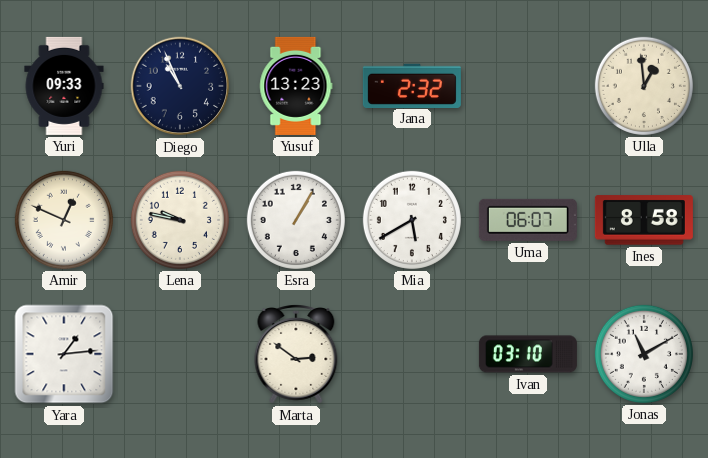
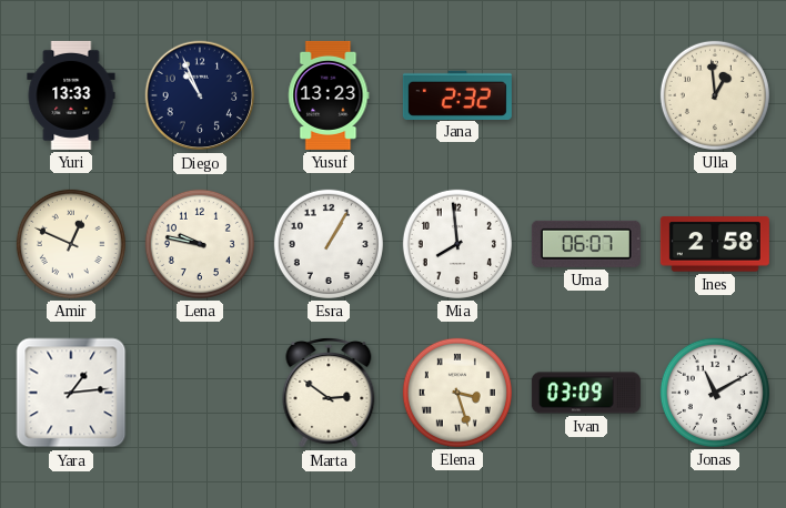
Yuri: 09:33 -> 13:33 (71, 95)
Mia: 5:40 -> 7:59 (457, 244)
Ines: 8:58 -> 2:58 (715, 244)
Elena: none -> 3:27 (457, 393)
Ivan: 03:10 -> 03:09 (586, 393)
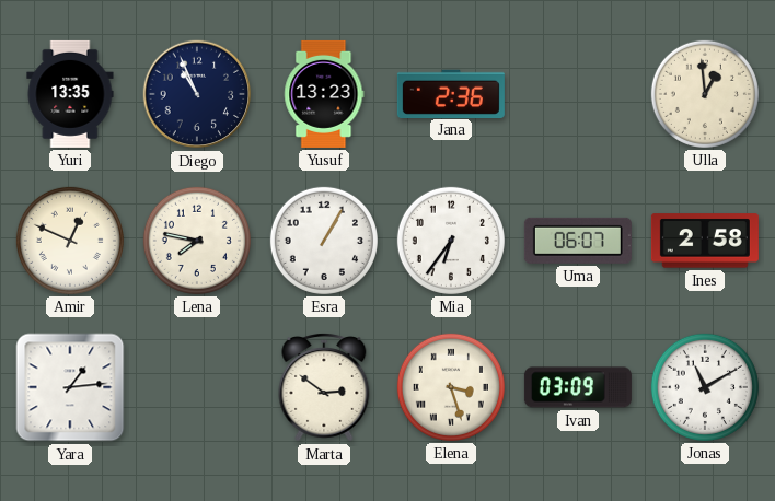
Yuri: 13:33 -> 13:35 (70, 94)
Jana: 2:32 -> 2:36 (451, 93)
Lena: 9:47 -> 7:47 (197, 241)
Mia: 7:59 -> 6:36 (451, 241)
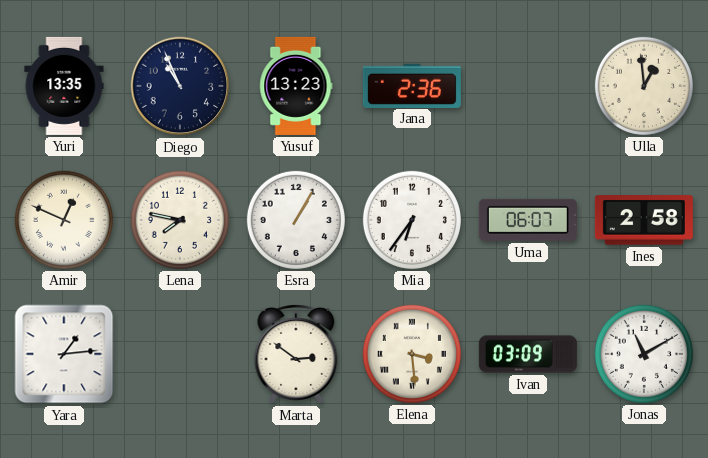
Elena: 3:27 -> 3:29 (412, 354)
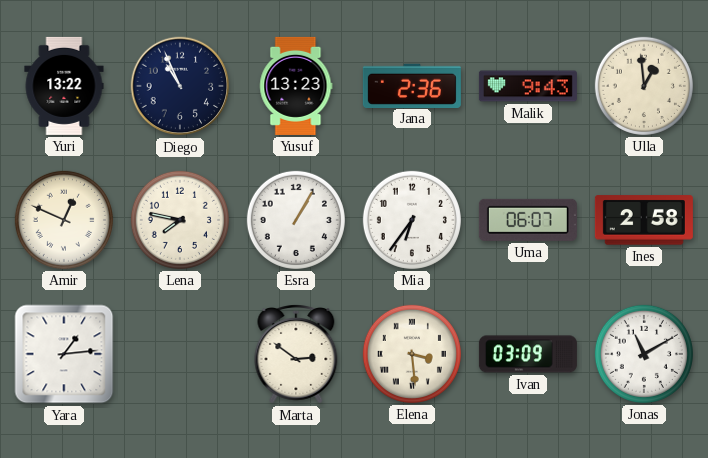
Yuri: 13:35 -> 13:22 (64, 86)
Malik: none -> 9:43 (528, 86)
